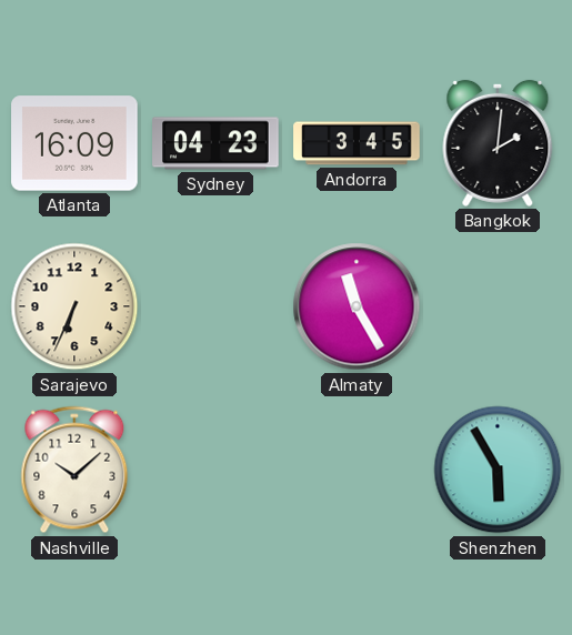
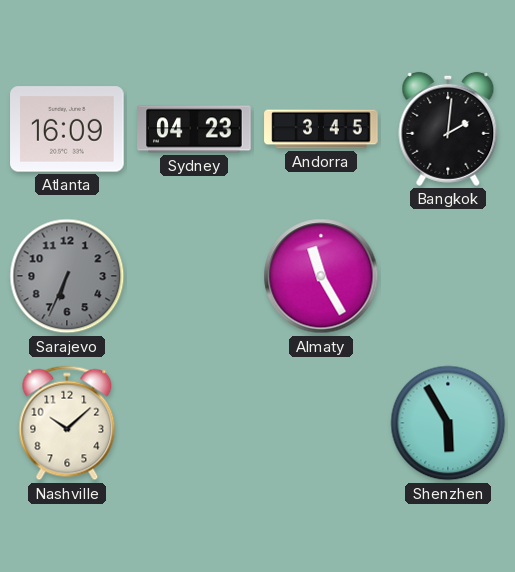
Sarajevo dial: cream -> grey (67, 276)
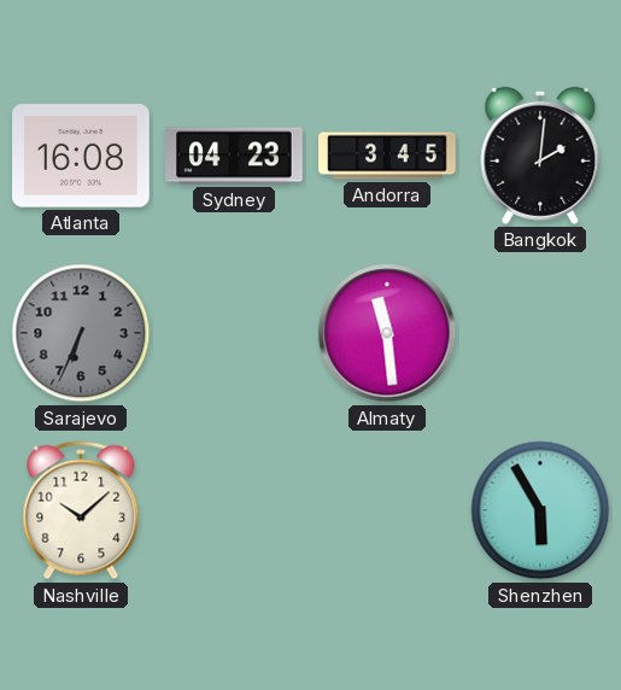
Atlanta: 16:09 -> 16:08 (81, 156)
Almaty: 11:25 -> 11:29 (387, 333)
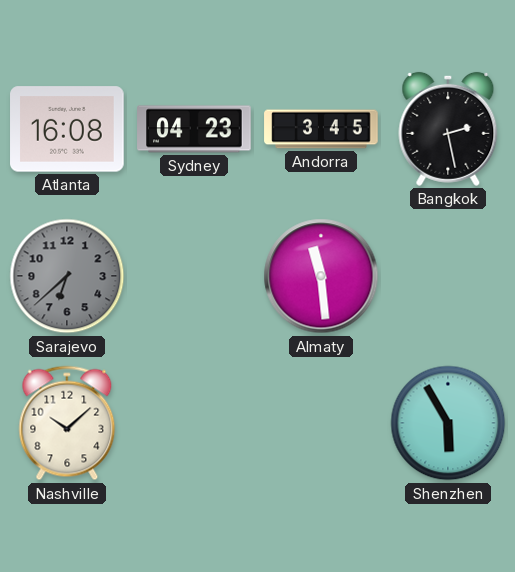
Bangkok: 2:01 -> 2:28 (448, 129)
Sarajevo: 6:34 -> 6:38 (67, 276)
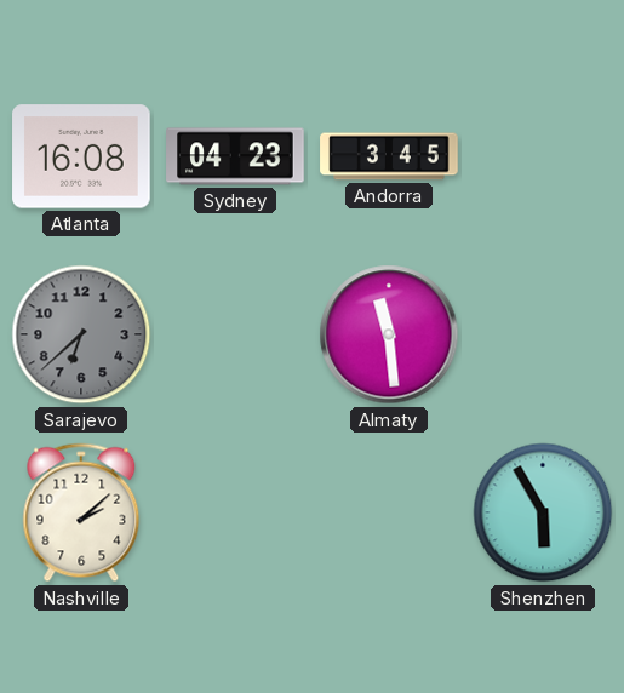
Bangkok: 2:28 -> none (448, 129)
Nashville: 10:08 -> 2:08 (81, 512)
